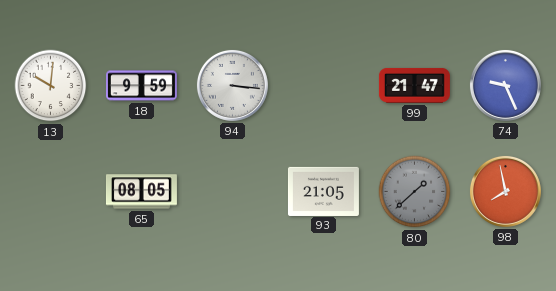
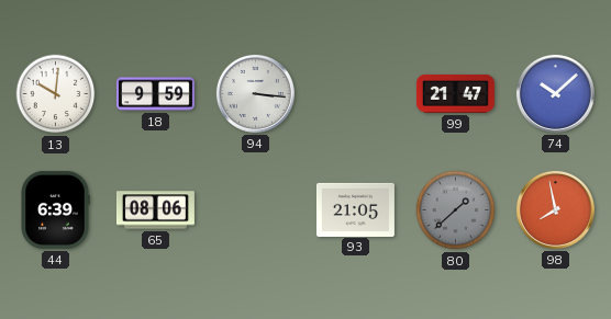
74: 9:26 -> 10:08 (555, 93)
44: none -> 6:39 (55, 209)
65: 08:05 -> 08:06 (155, 210)
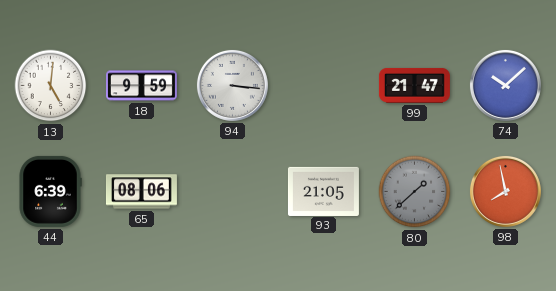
13: 10:01 -> 5:01 (51, 86)
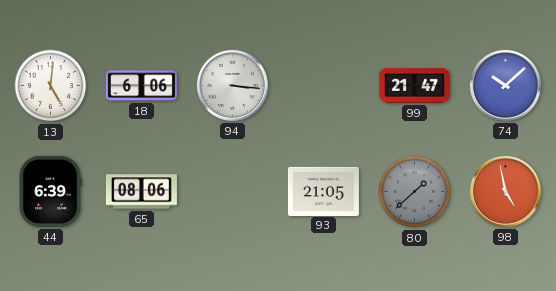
18: 9:59 -> 6:06 (141, 86)
98: 7:58 -> 4:58 (505, 191)
